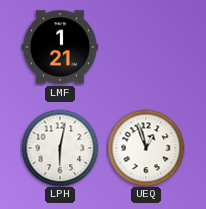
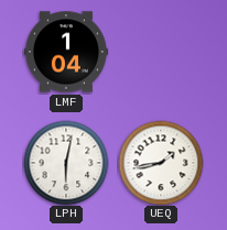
LMF: 1:21 -> 1:04 (66, 52)
UEQ: 12:57 -> 1:43 (161, 163)
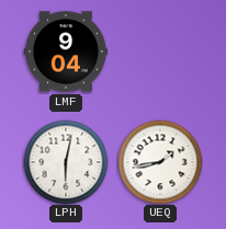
LMF: 1:04 -> 9:04 (66, 51)
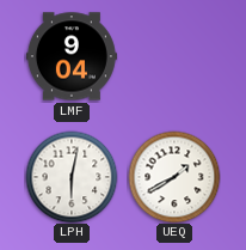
UEQ: 1:43 -> 1:40 (174, 177)
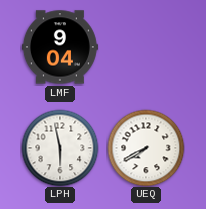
LPH: 6:02 -> 5:58 (60, 148)
UEQ: 1:40 -> 7:40 (146, 148)
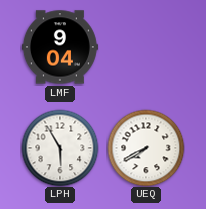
LPH: 5:58 -> 5:55 (60, 148)
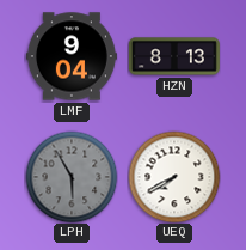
HZN: none -> 8:13 (174, 56)
LPH dial: white -> grey (72, 177)
